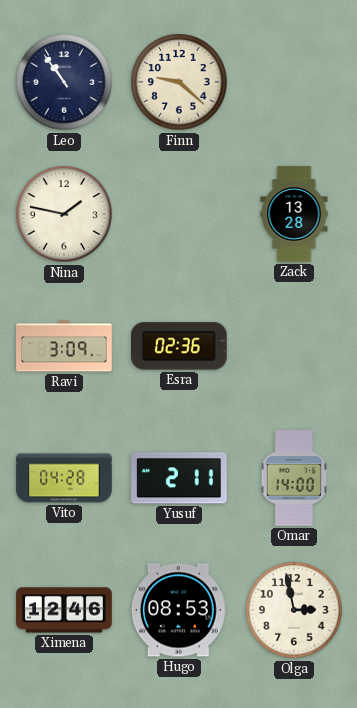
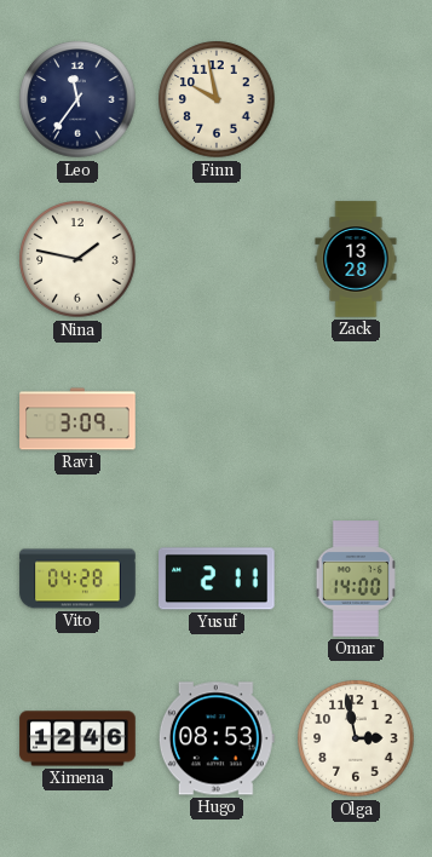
Leo: 10:54 -> 11:36 (77, 99)
Finn: 9:22 -> 9:58 (217, 99)
Esra: 02:36 -> none (179, 346)
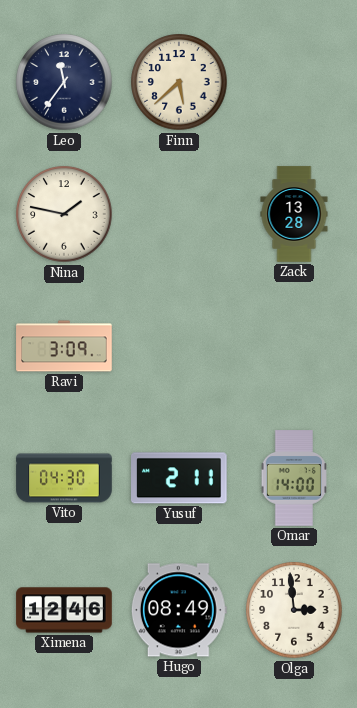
Finn: 9:58 -> 5:38 (179, 82)
Vito: 04:28 -> 04:30 (64, 478)
Hugo: 08:53 -> 08:49 (179, 610)
Olga: 2:58 -> 2:59 (294, 610)
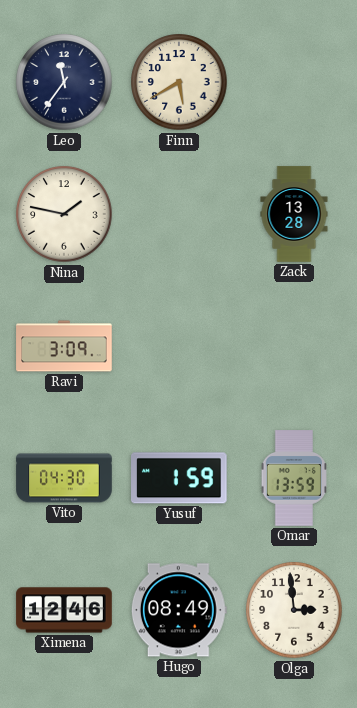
Finn: 5:38 -> 5:40 (179, 82)
Yusuf: 2:11 -> 1:59 (180, 478)
Omar: 14:00 -> 13:59 (294, 478)
